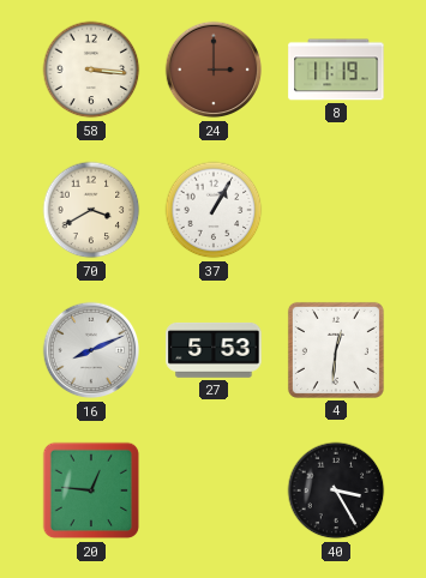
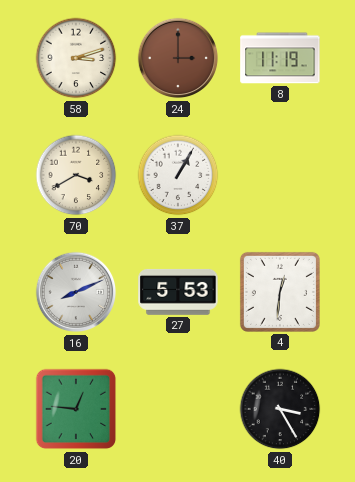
58: 3:16 -> 3:12 (76, 58)
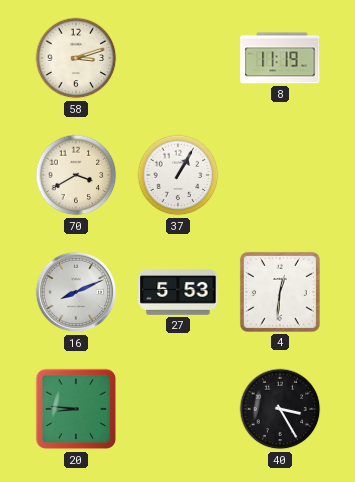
24: 3:00 -> none (178, 58)
20: 12:46 -> 8:46 (76, 409)
